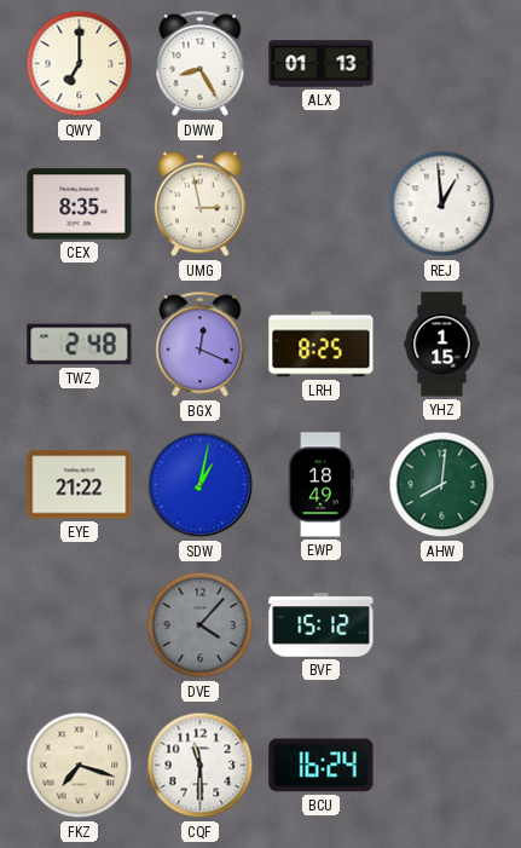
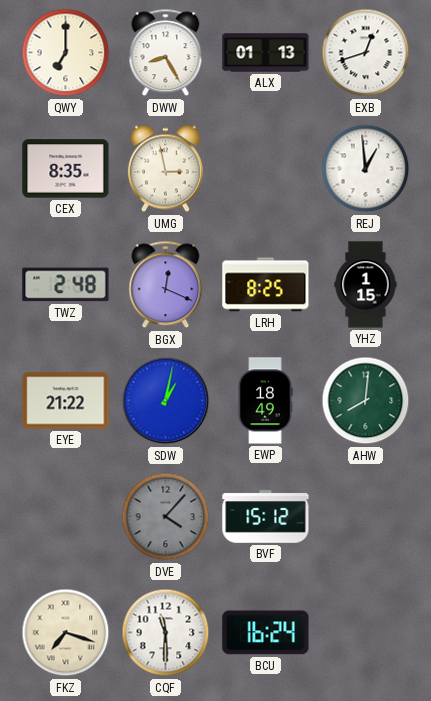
EXB: none -> 12:42 (366, 53)
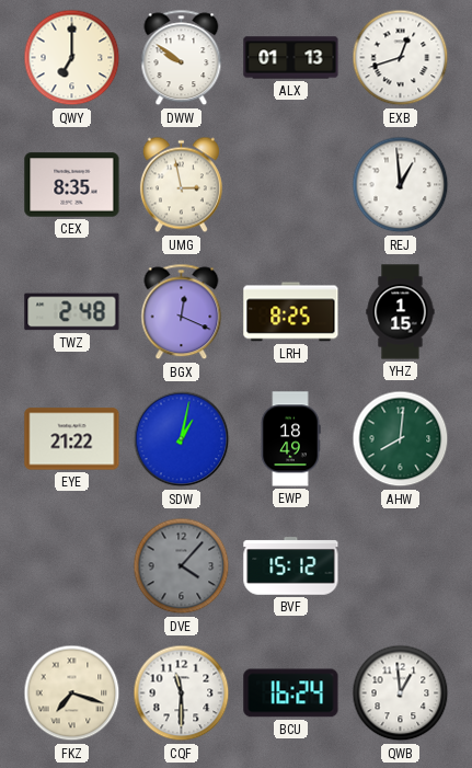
DWW: 8:25 -> 9:51 (182, 58)
QWB: none -> 12:59 (401, 694)
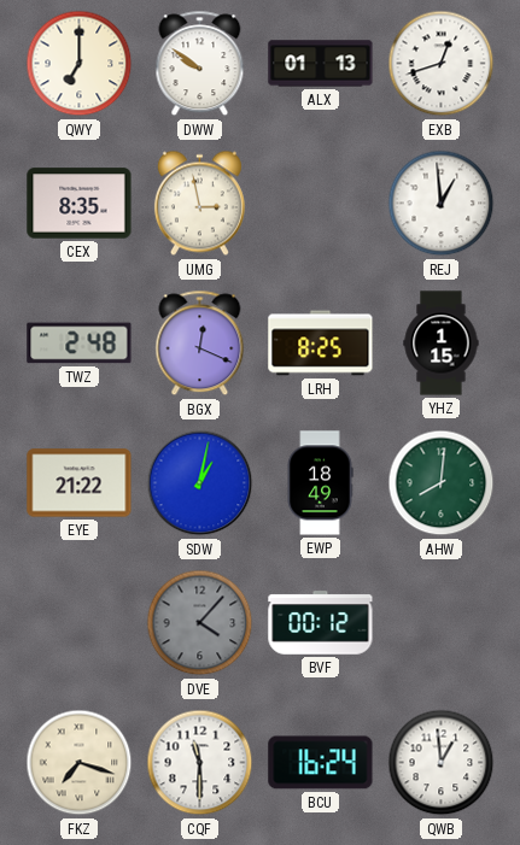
BVF: 15:12 -> 00:12 (321, 623)
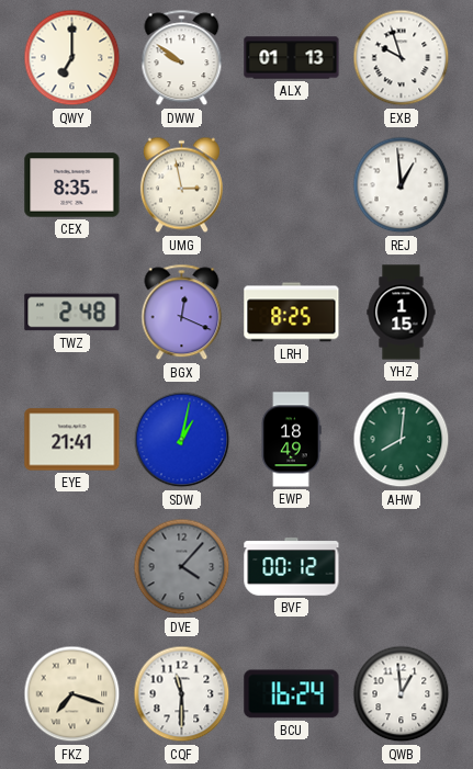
EXB: 12:42 -> 9:57 (402, 58)
EYE: 21:22 -> 21:41 (72, 440)
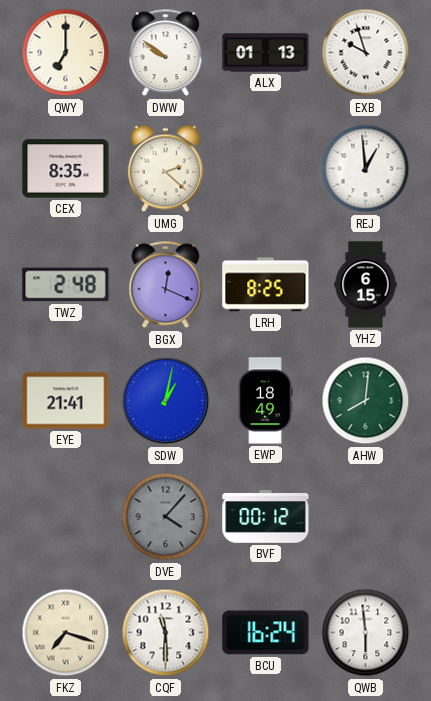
UMG: 2:58 -> 2:22 (165, 169)
YHZ: 1:15 -> 6:15 (366, 285)
QWB: 12:59 -> 5:59 (366, 633)
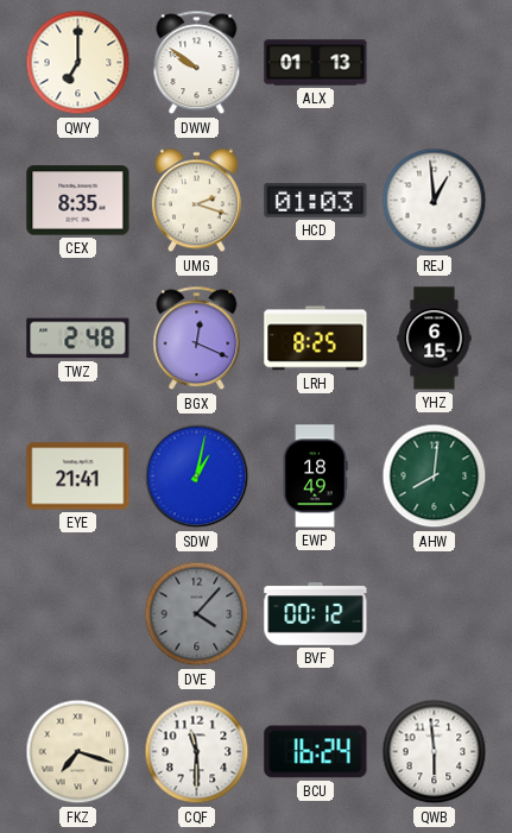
EXB: 9:57 -> none (366, 53)
UMG: 2:22 -> 2:18 (196, 201)
HCD: none -> 01:03 (316, 200)
